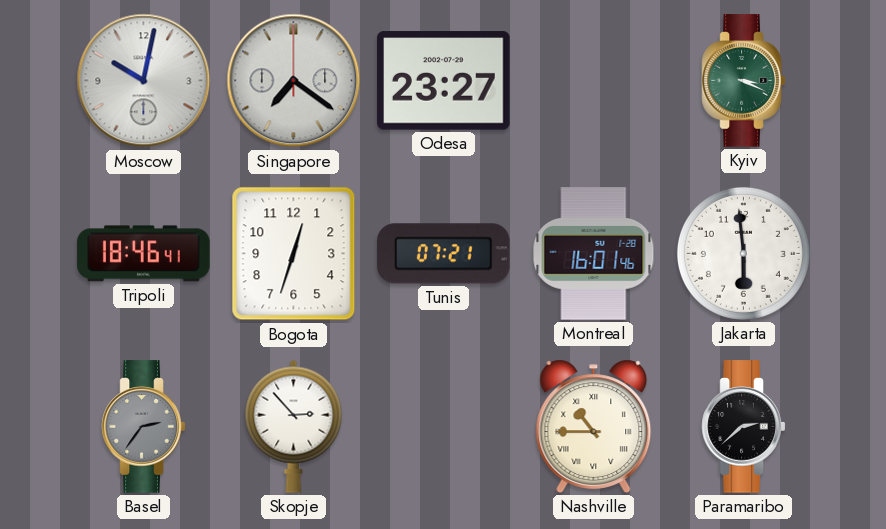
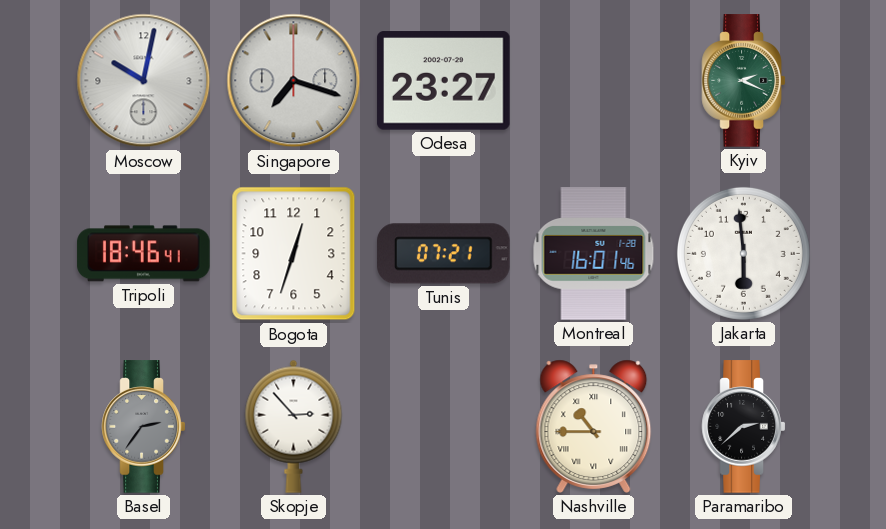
Singapore: 7:21 -> 7:18 (294, 81)
Kyiv: 3:19 -> 2:19 (744, 81)
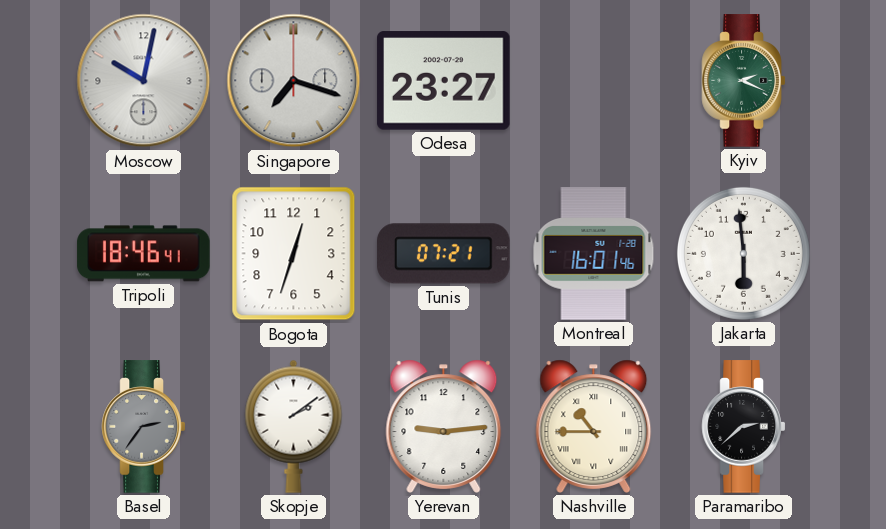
Skopje: 2:53 -> 2:09 (294, 426)
Yerevan: none -> 9:14 (444, 426)
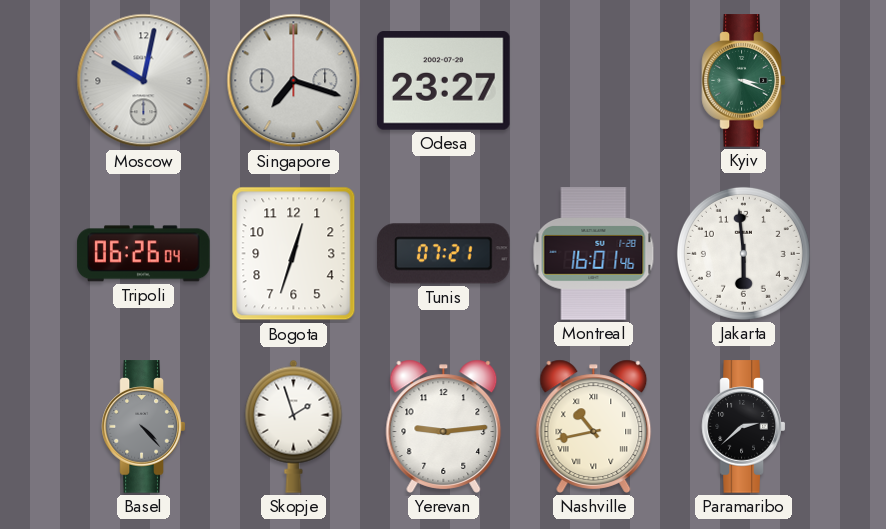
Kyiv: 2:19 -> 3:19 (744, 81)
Tripoli: 18:46 -> 06:26 (144, 254)
Basel: 2:36 -> 4:23 (144, 427)
Skopje: 2:09 -> 1:57 (294, 426)
Nashville: 10:45 -> 10:43 (594, 426)
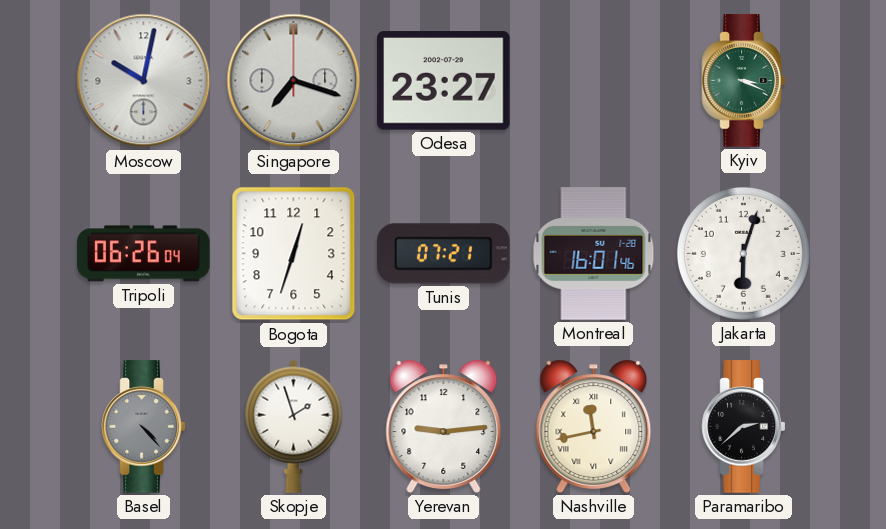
Jakarta: 5:59 -> 6:03 (743, 253)
Nashville: 10:43 -> 11:43 (594, 426)
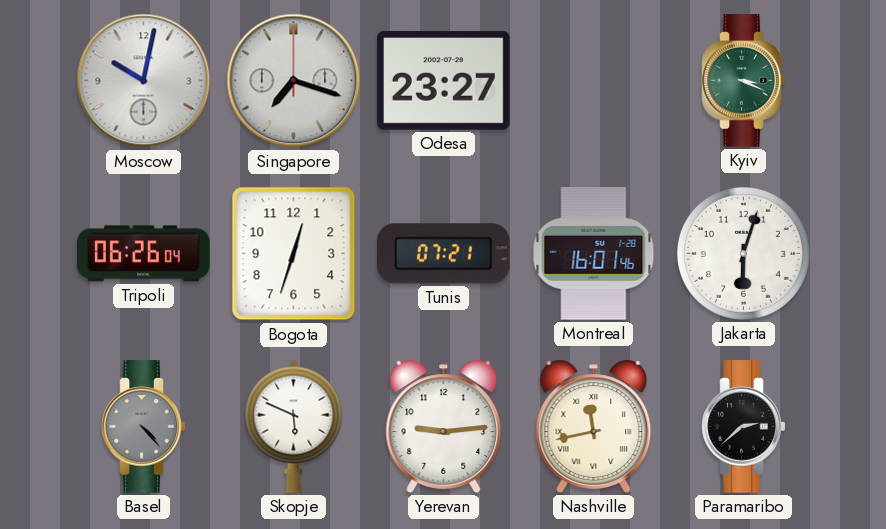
Skopje: 1:57 -> 5:49 (294, 426)
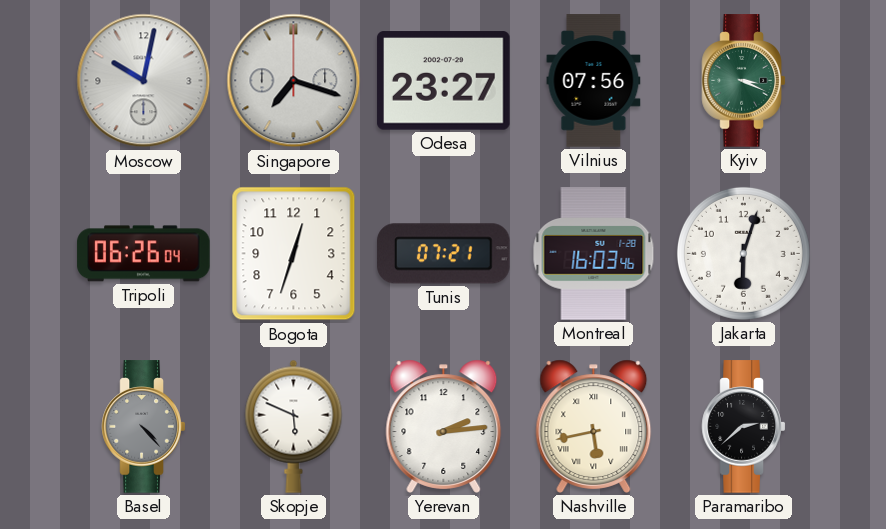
Vilnius: none -> 07:56 (594, 81)
Montreal: 16:01 -> 16:03 (594, 254)
Yerevan: 9:14 -> 2:14 (444, 426)
Nashville: 11:43 -> 5:43 (594, 426)
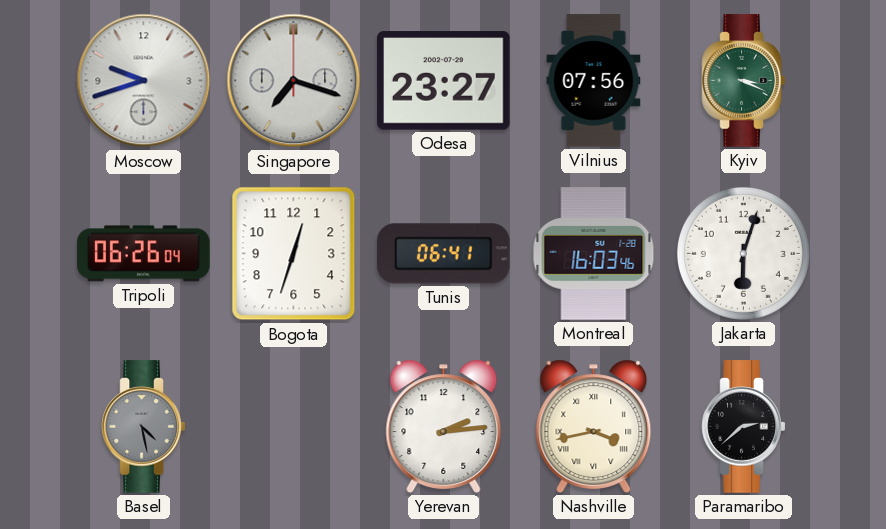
Moscow: 10:02 -> 9:42 (144, 81)
Tunis: 07:21 -> 06:41 (444, 254)
Basel: 4:23 -> 4:28 (144, 427)
Skopje: 5:49 -> none (294, 426)
Nashville: 5:43 -> 3:43 (594, 426)
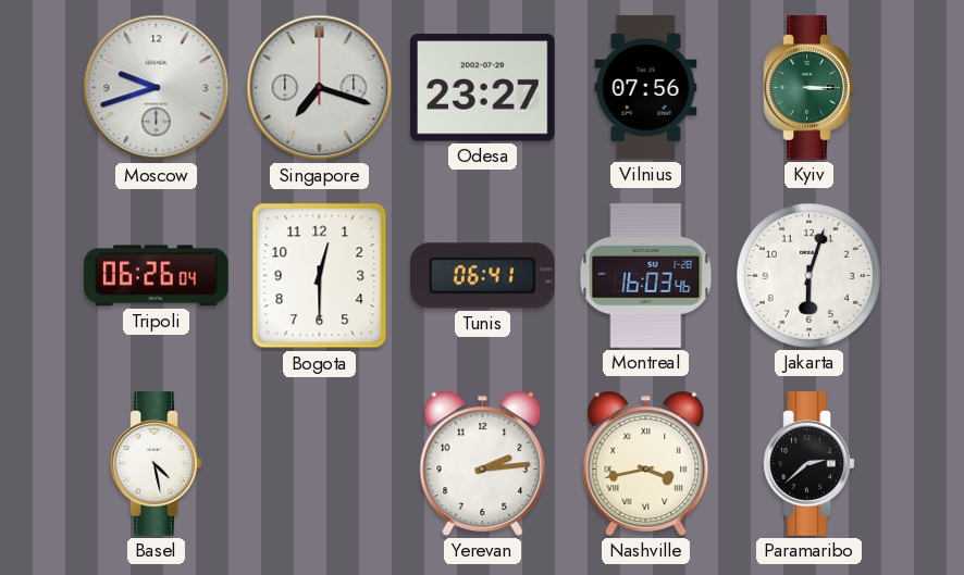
Kyiv: 3:19 -> 3:15 (809, 88)
Bogota: 12:33 -> 12:30 (320, 276)
Basel dial: grey -> white (157, 464)
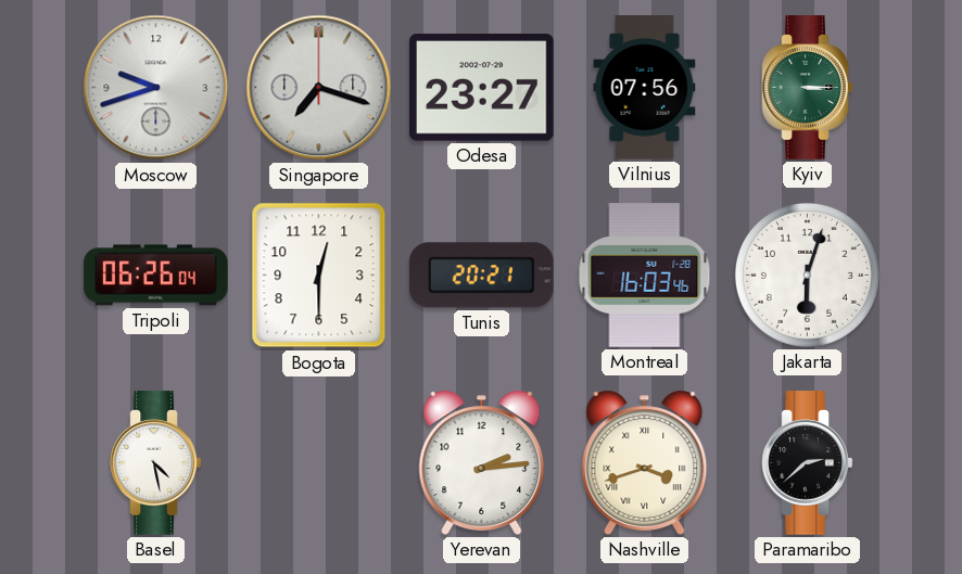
Tunis: 06:41 -> 20:21 (482, 276)
Nashville: 3:43 -> 3:42 (645, 462)
